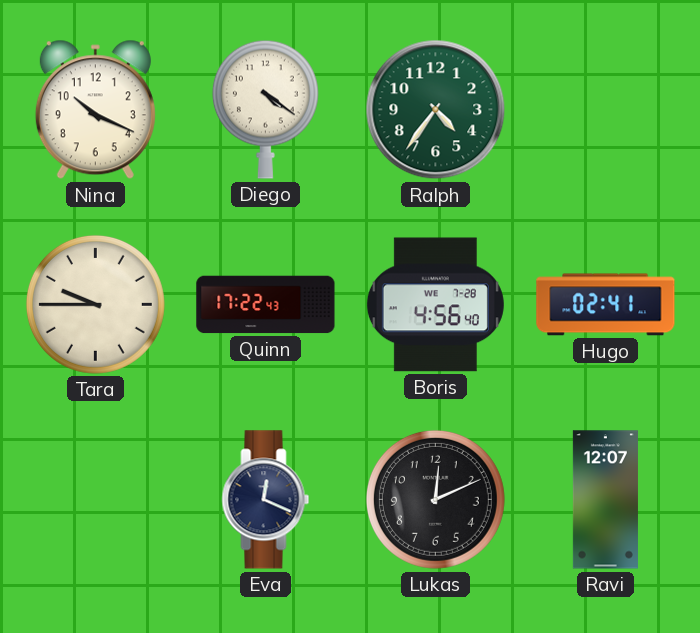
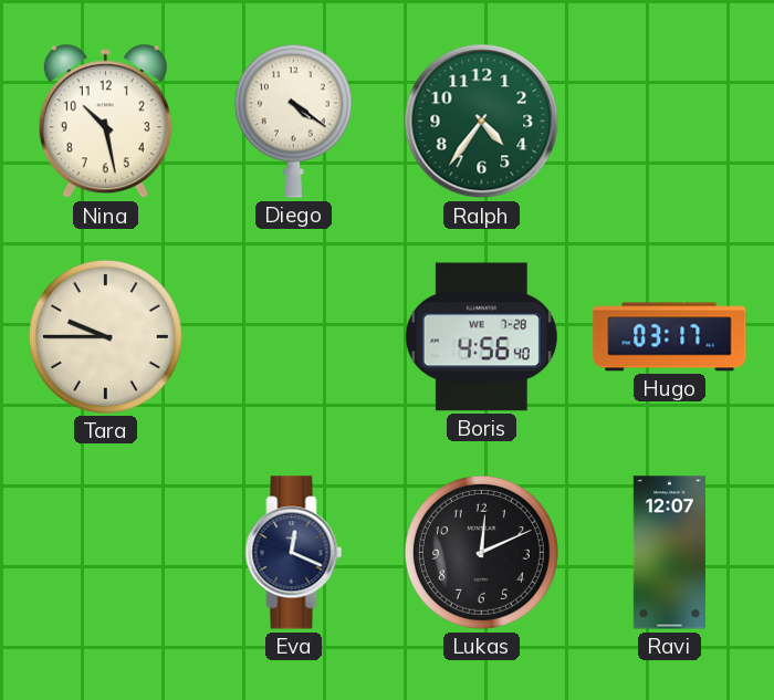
Nina: 10:19 -> 10:28 (105, 122)
Quinn: 17:22 -> none (266, 305)
Hugo: 02:41 -> 03:17 (670, 337)
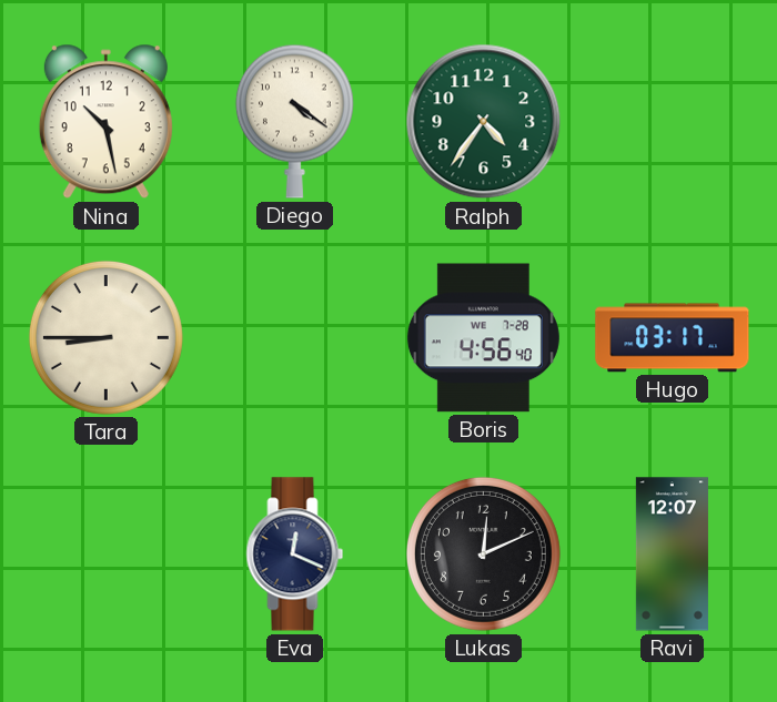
Tara: 9:45 -> 8:45 (105, 337)
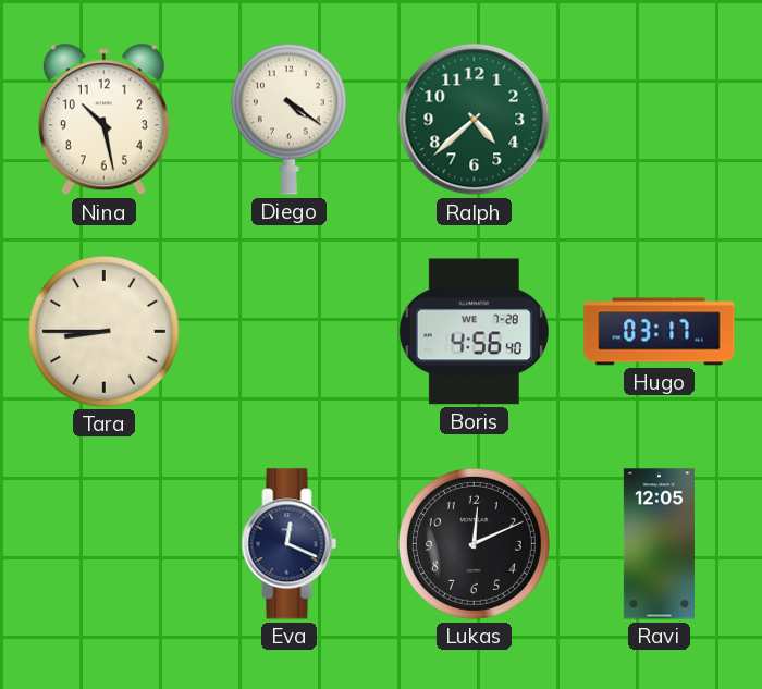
Ralph: 4:36 -> 4:38 (475, 120)
Ravi: 12:07 -> 12:05 (659, 544)
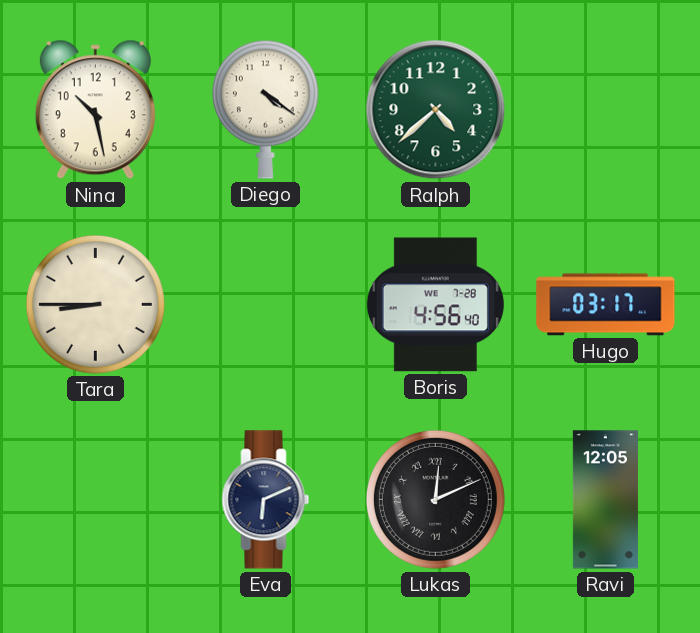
Eva: 12:19 -> 6:11 (266, 500)
Lukas numerals: Arabic -> Roman (435, 499)
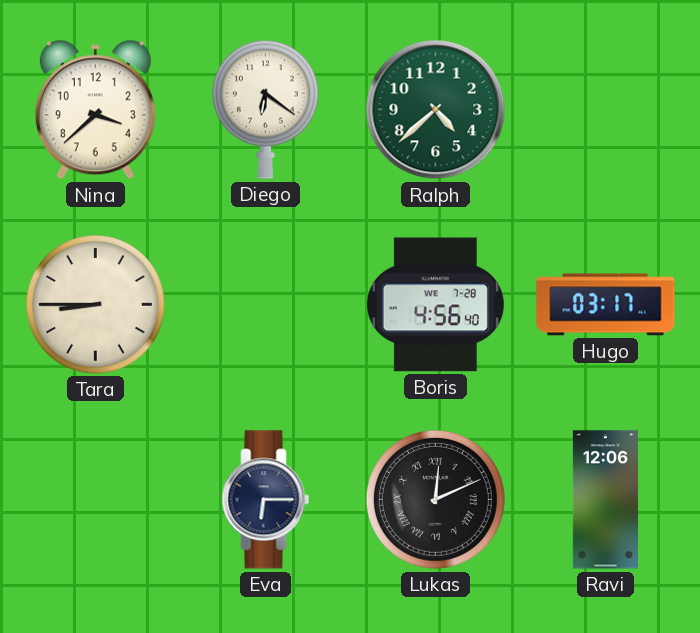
Nina: 10:28 -> 3:38 (95, 110)
Diego: 4:21 -> 6:21 (265, 109)
Eva: 6:11 -> 6:15 (266, 500)
Ravi: 12:05 -> 12:06 (605, 500)
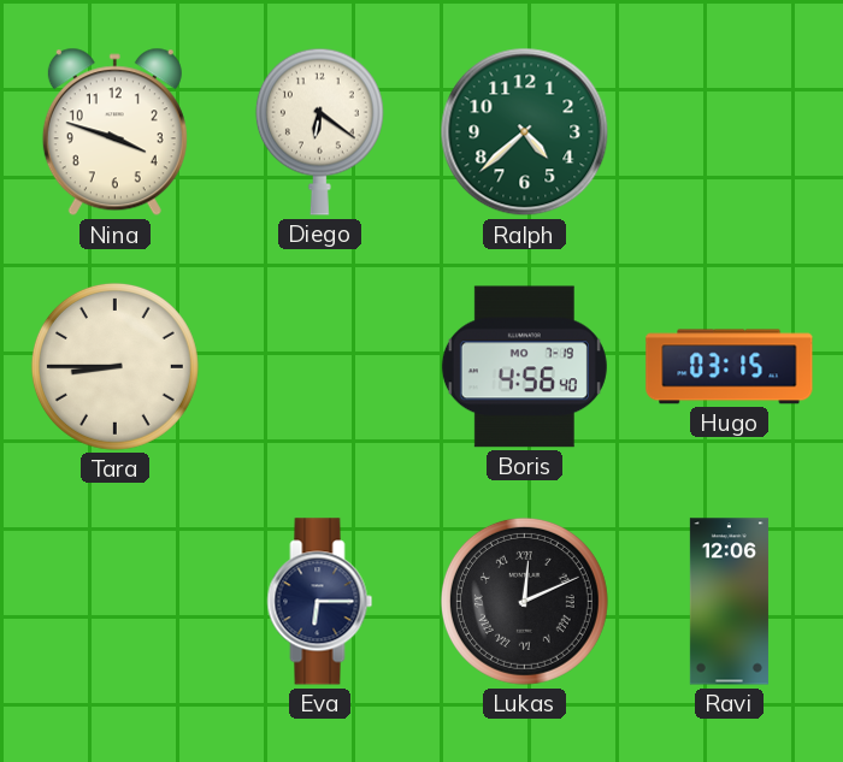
Nina: 3:38 -> 3:48 (114, 132)
Boris date: WE 7-28 -> MO 7-19 (524, 367)
Hugo: 03:17 -> 03:15 (730, 367)
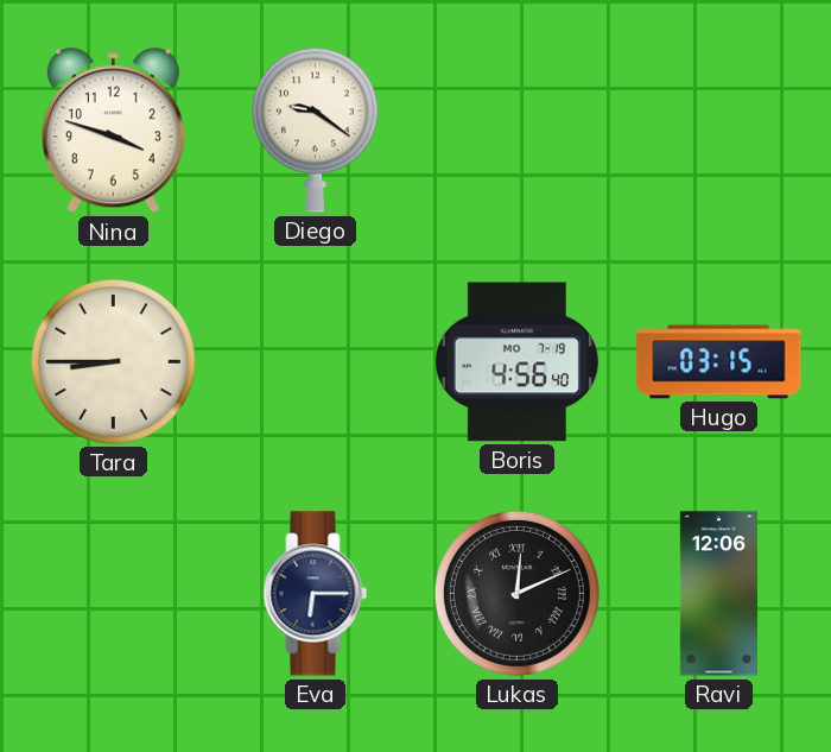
Diego: 6:21 -> 9:21 (315, 129)
Ralph: 4:38 -> none (525, 132)
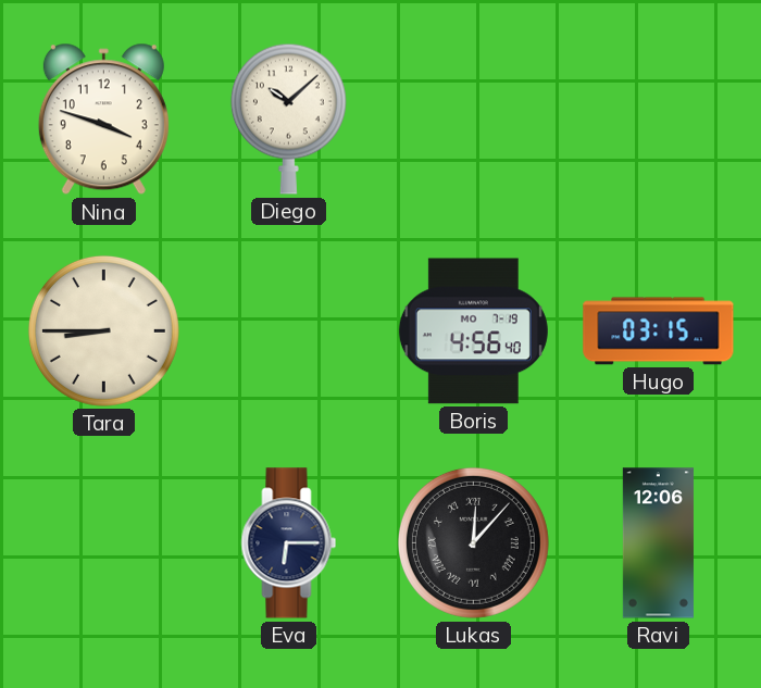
Diego: 9:21 -> 10:08 (288, 118)
Lukas: 12:11 -> 12:07 (473, 542)
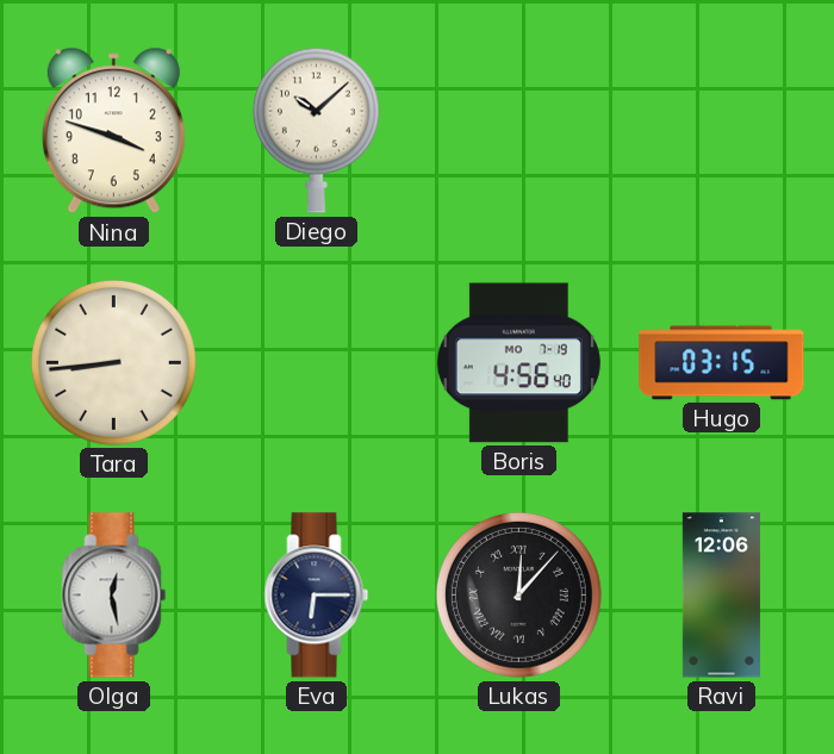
Tara: 8:45 -> 8:44 (113, 362)
Olga: none -> 12:28 (114, 596)
